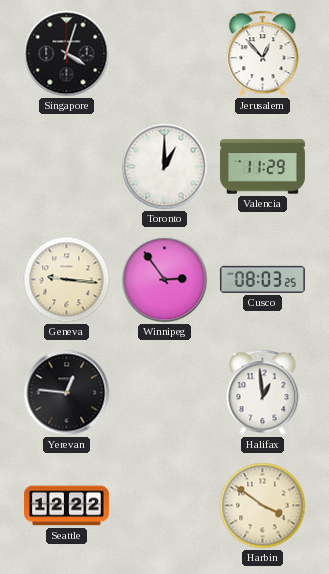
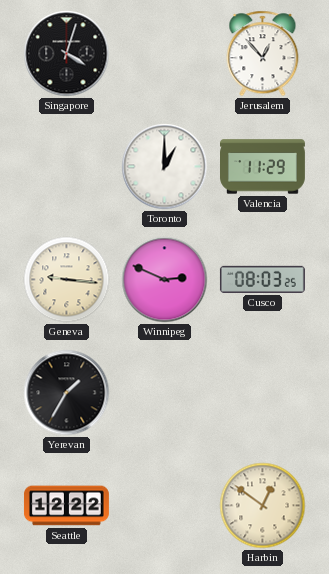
Winnipeg: 2:54 -> 2:49 (165, 280)
Yerevan: 12:46 -> 1:35 (67, 393)
Halifax: 12:59 -> none (263, 393)
Harbin: 3:51 -> 12:51 (263, 506)
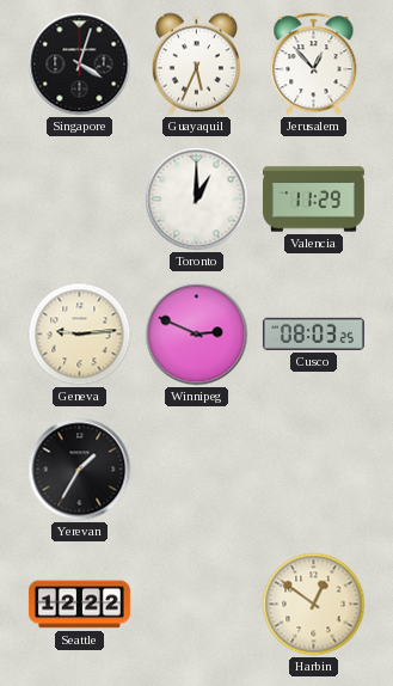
Guayaquil: none -> 5:34 (196, 65)
Geneva: 9:16 -> 9:14 (80, 335)
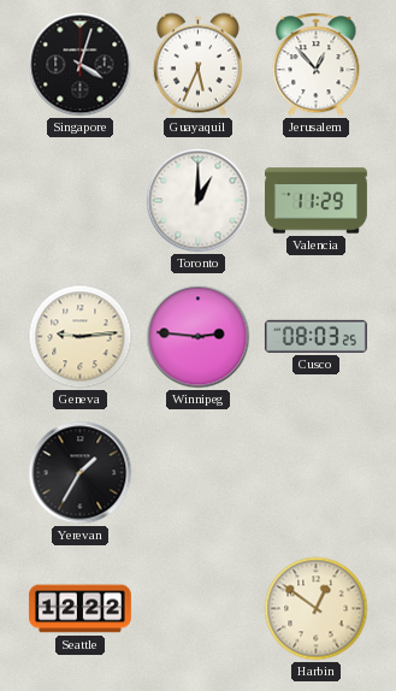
Winnipeg: 2:49 -> 2:46 (199, 337)
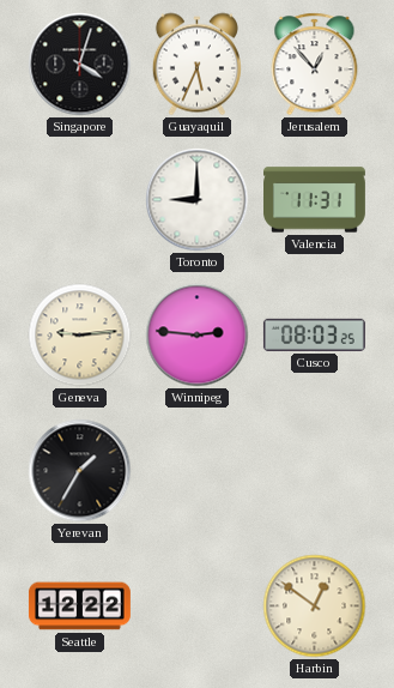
Toronto: 1:00 -> 9:00 (198, 200)
Valencia: 11:29 -> 11:31 (315, 200)
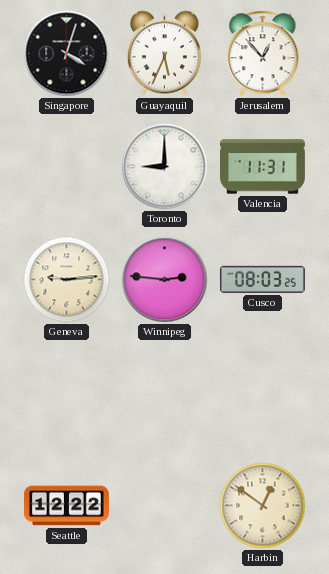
Yerevan: 1:35 -> none (80, 471)
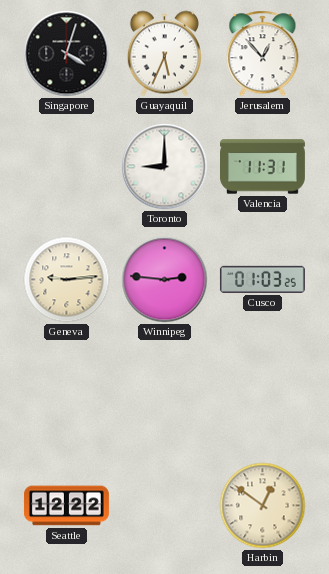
Cusco: 08:03 -> 01:03 (262, 279)
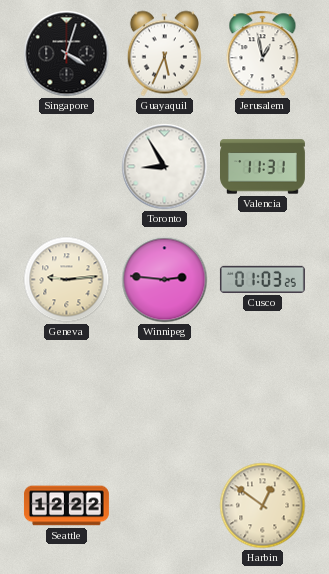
Jerusalem: 12:53 -> 12:58 (263, 54)
Toronto: 9:00 -> 8:55 (165, 167)
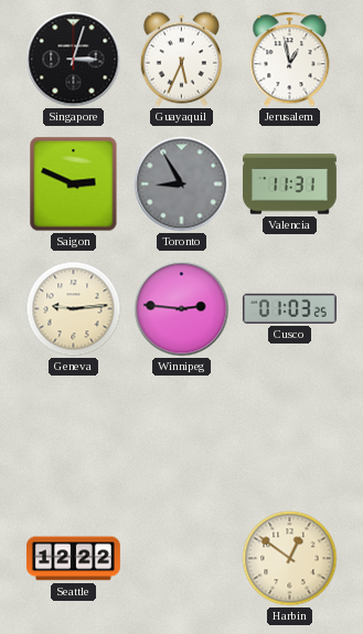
Singapore: 4:03 -> 3:03 (74, 60)
Saigon: none -> 2:49 (74, 184)
Toronto dial: white -> grey (182, 184)
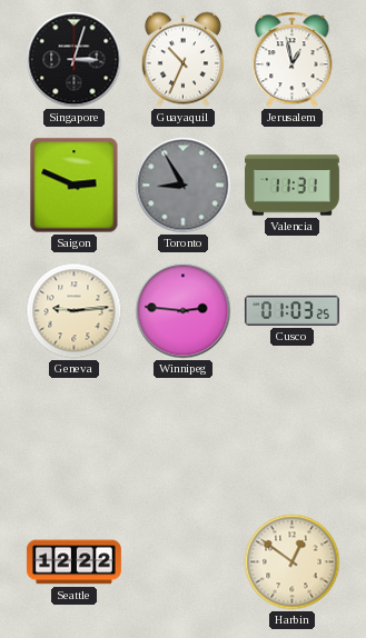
Guayaquil: 5:34 -> 10:34 (182, 60)
